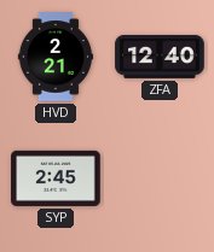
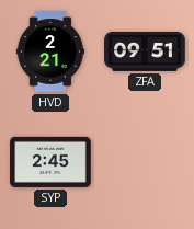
ZFA: 12:40 -> 09:51 (145, 51)
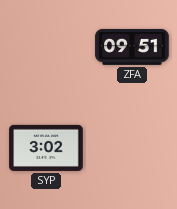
HVD: 2:21 -> none (50, 51)
SYP: 2:45 -> 3:02 (46, 148)
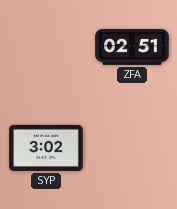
ZFA: 09:51 -> 02:51 (132, 47)
